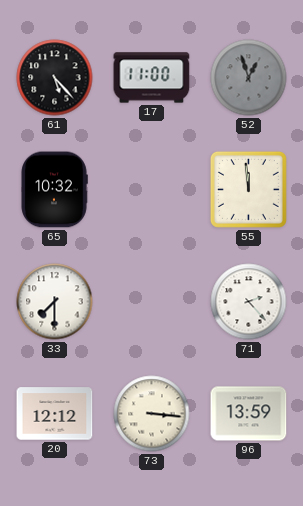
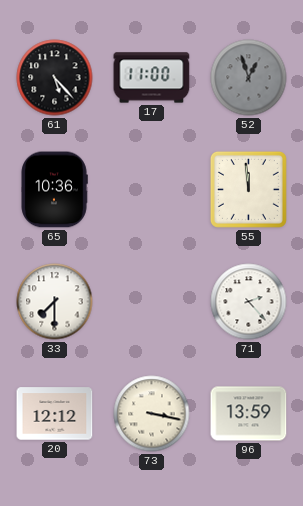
65: 10:32 -> 10:36 (54, 190)
73: 3:16 -> 3:17 (152, 414)
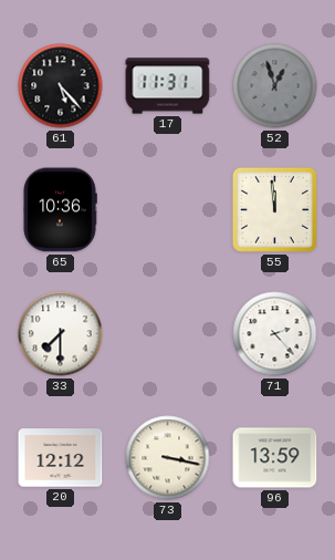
17: 11:00 -> 11:31 (168, 86)
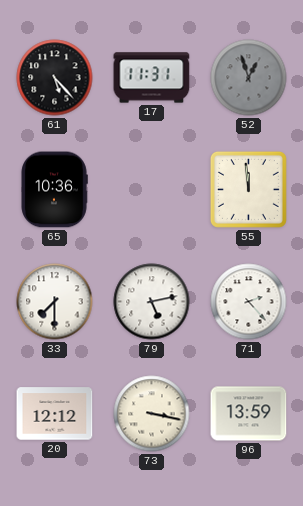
79: none -> 5:13 (152, 302)
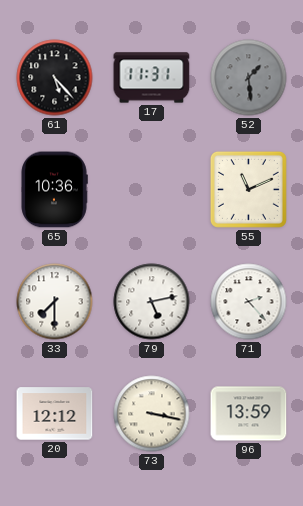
52: 12:57 -> 1:29 (249, 78)
55: 11:59 -> 11:11 (248, 189)
